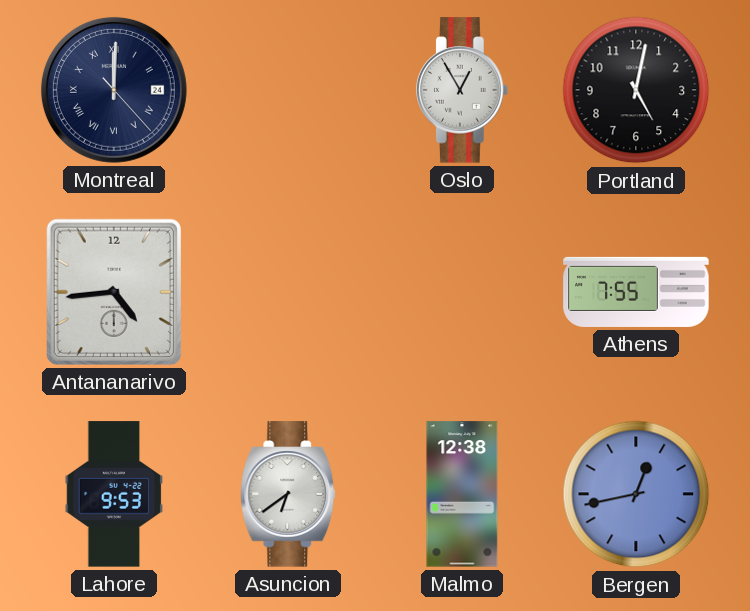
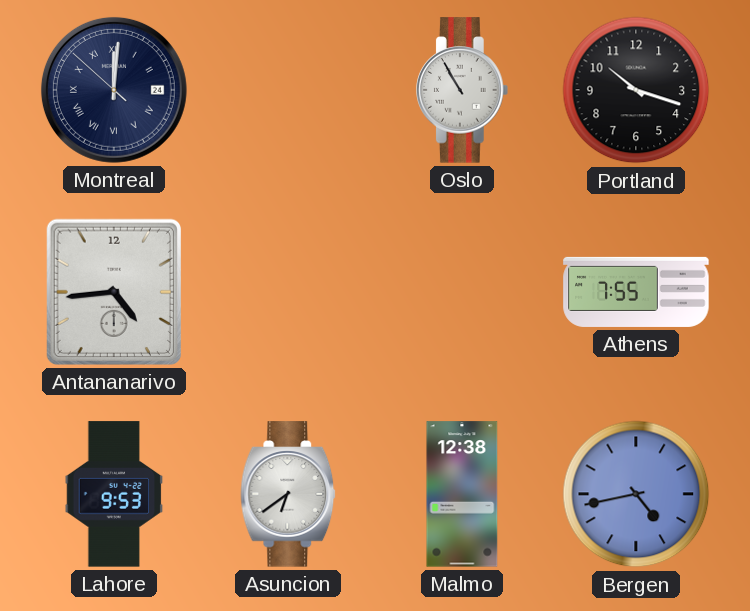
Montreal: 12:00:23 -> 12:00:52 (114, 90)
Oslo: 12:55 -> 10:55 (462, 90)
Portland: 5:02 -> 10:18 (636, 90)
Bergen: 12:43 -> 4:43 (636, 494)
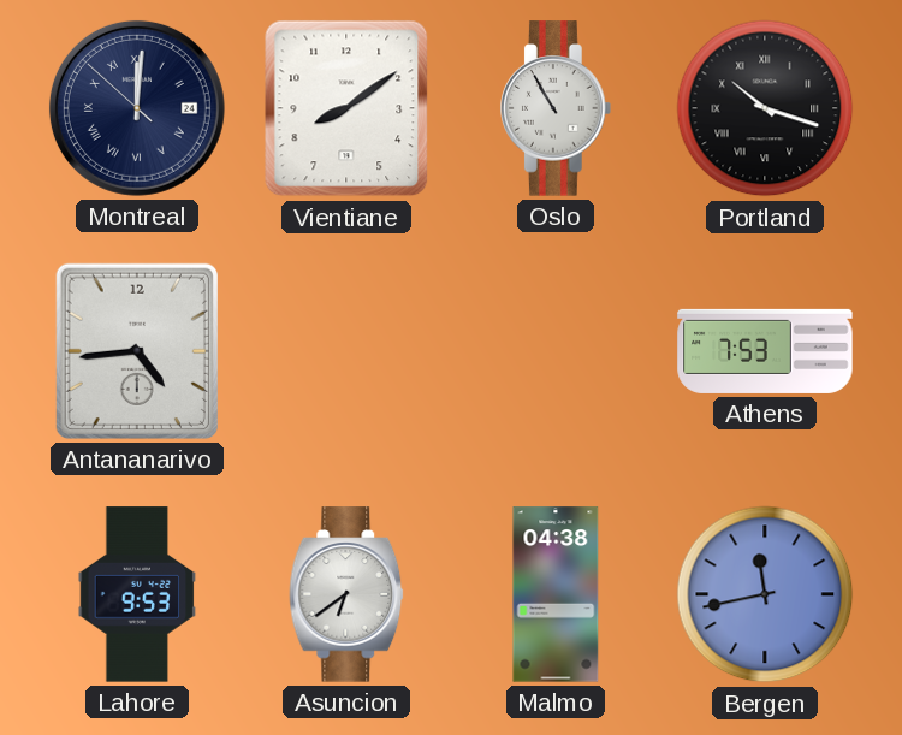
Vientiane: none -> 8:09 (346, 108)
Portland numerals: Arabic -> Roman (765, 108)
Athens: 7:55 -> 7:53 (765, 351)
Malmo: 12:38 -> 04:38 (556, 594)
Bergen: 4:43 -> 11:43 (765, 594)
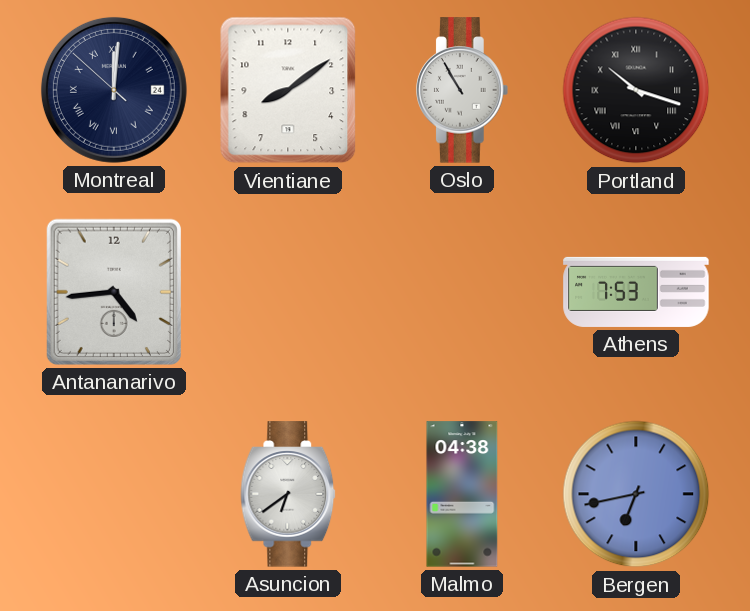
Lahore: 9:53 -> none (137, 594)
Bergen: 11:43 -> 6:43 (636, 494)
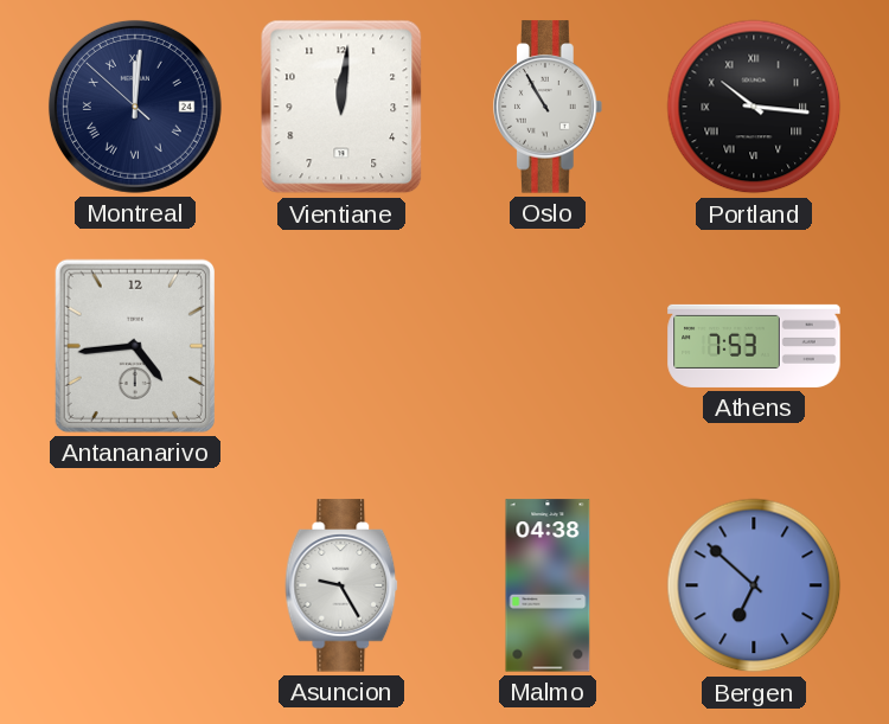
Vientiane: 8:09 -> 12:01 (341, 107)
Portland: 10:18 -> 10:16 (754, 107)
Asuncion: 6:39 -> 9:25 (341, 585)
Bergen: 6:43 -> 6:52 (754, 585)
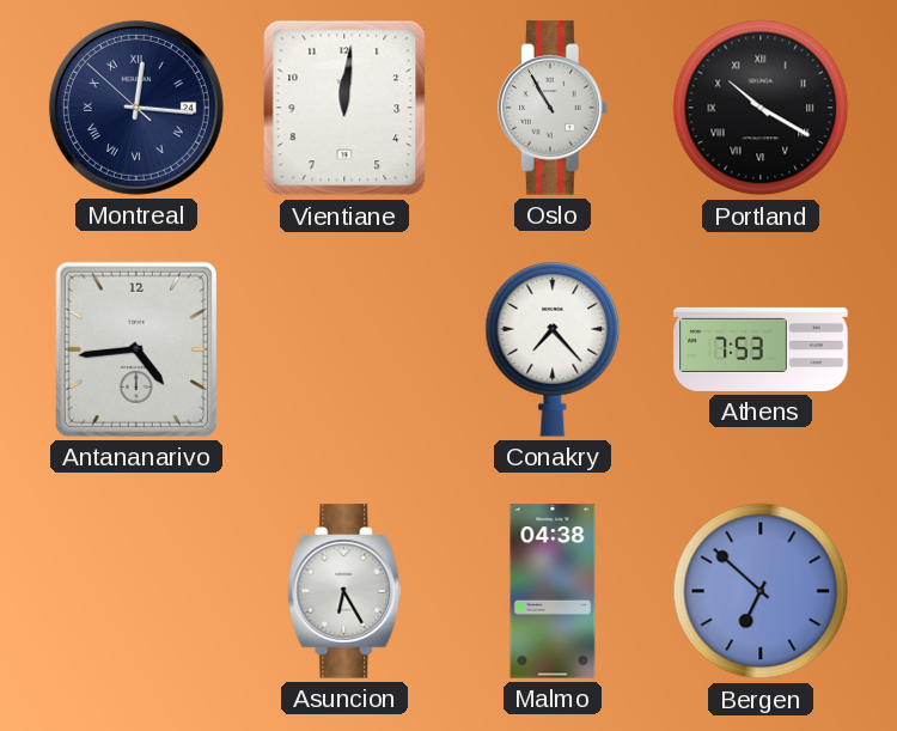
Montreal: 12:00 -> 12:15 (136, 108)
Portland: 10:16 -> 10:20 (761, 108)
Conakry: none -> 7:23 (553, 349)
Asuncion: 9:25 -> 6:25 (344, 591)
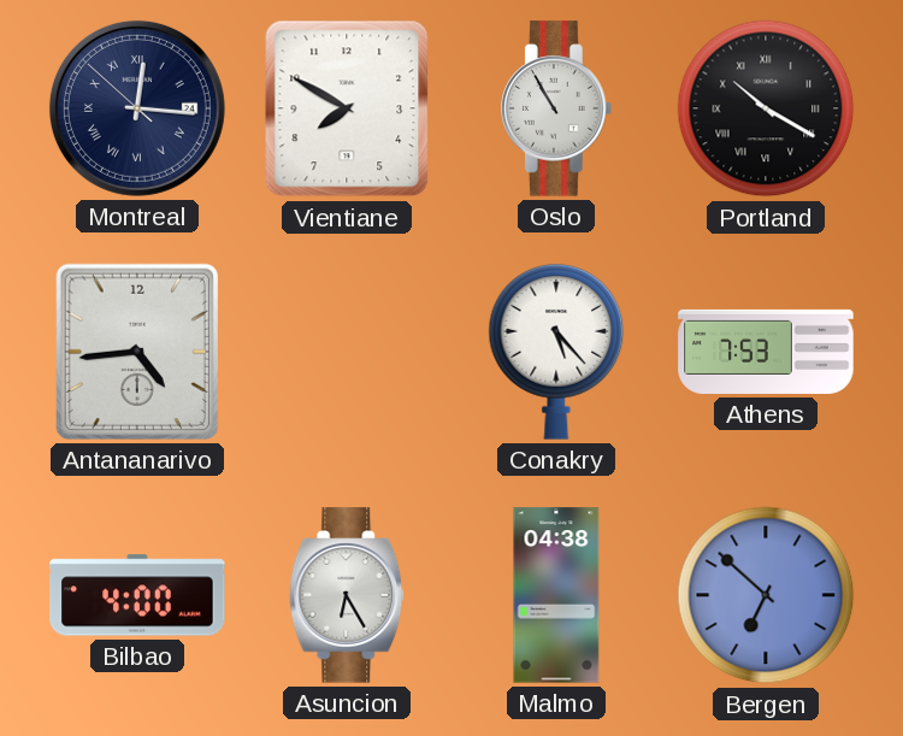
Vientiane: 12:01 -> 7:50 (347, 108)
Conakry: 7:23 -> 5:23 (556, 352)
Bilbao: none -> 4:00 (137, 595)
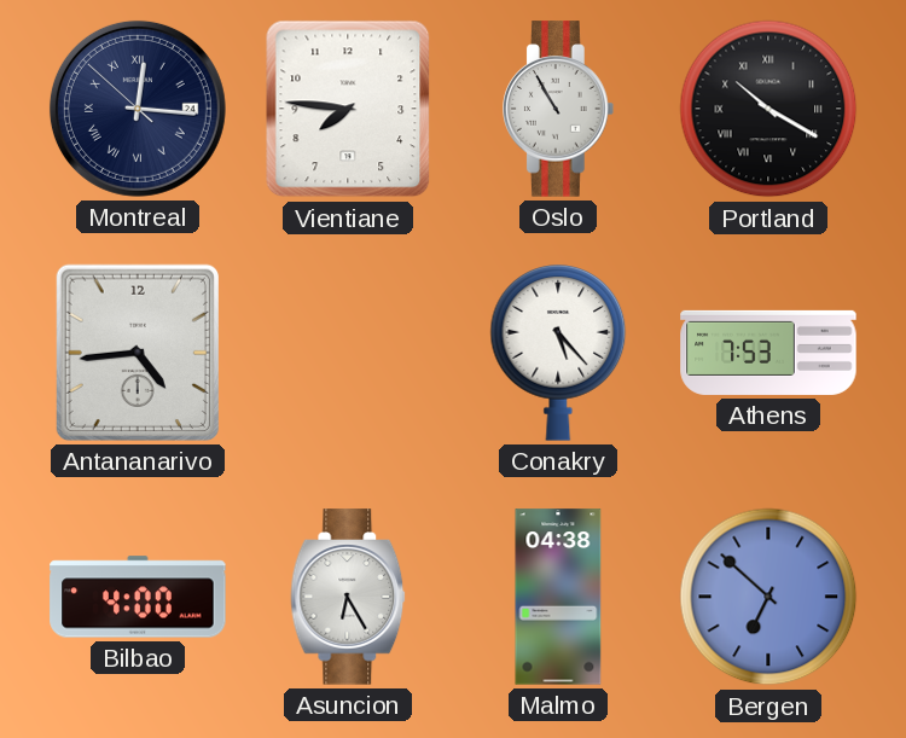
Vientiane: 7:50 -> 7:46 (348, 109)
